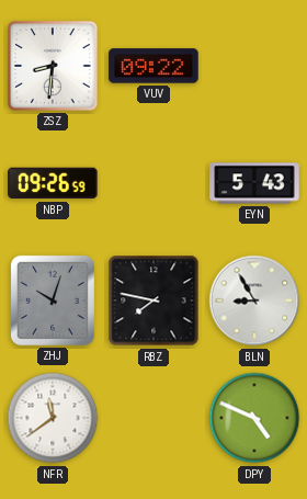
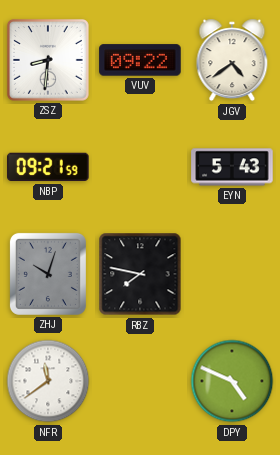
JGV: none -> 4:39 (232, 60)
NBP: 09:26 -> 09:21 (48, 167)
BLN: 8:55 -> none (254, 300)
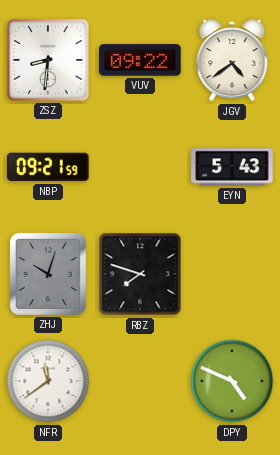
RBZ: 7:47 -> 7:48 (140, 274)
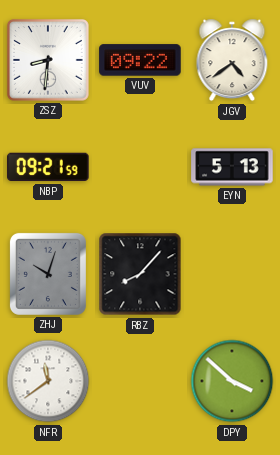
EYN: 5:43 -> 5:13 (232, 167)
RBZ: 7:48 -> 8:07 (140, 274)
DPY: 4:49 -> 3:52 (232, 381)
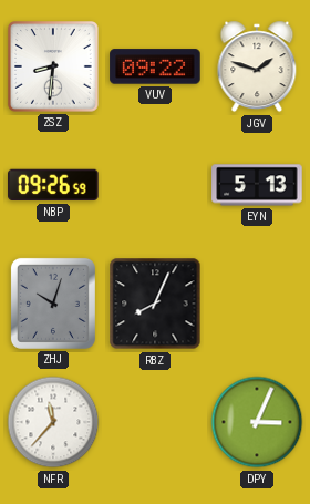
JGV: 4:39 -> 1:48 (257, 66)
NBP: 09:21 -> 09:26 (53, 185)
RBZ: 8:07 -> 8:04 (155, 304)
NFR: 11:39 -> 11:37 (53, 422)
DPY: 3:52 -> 3:04 (257, 422)
